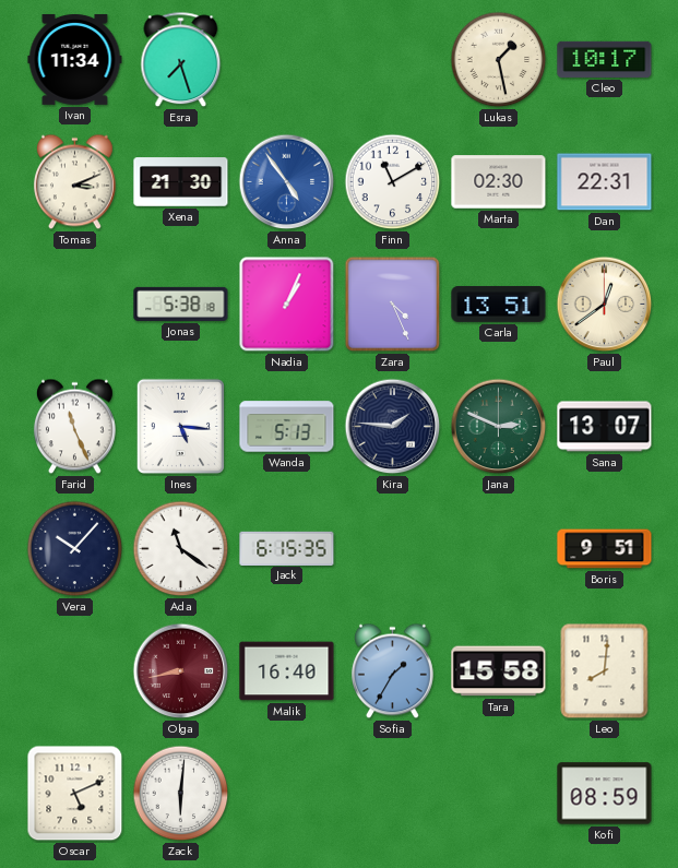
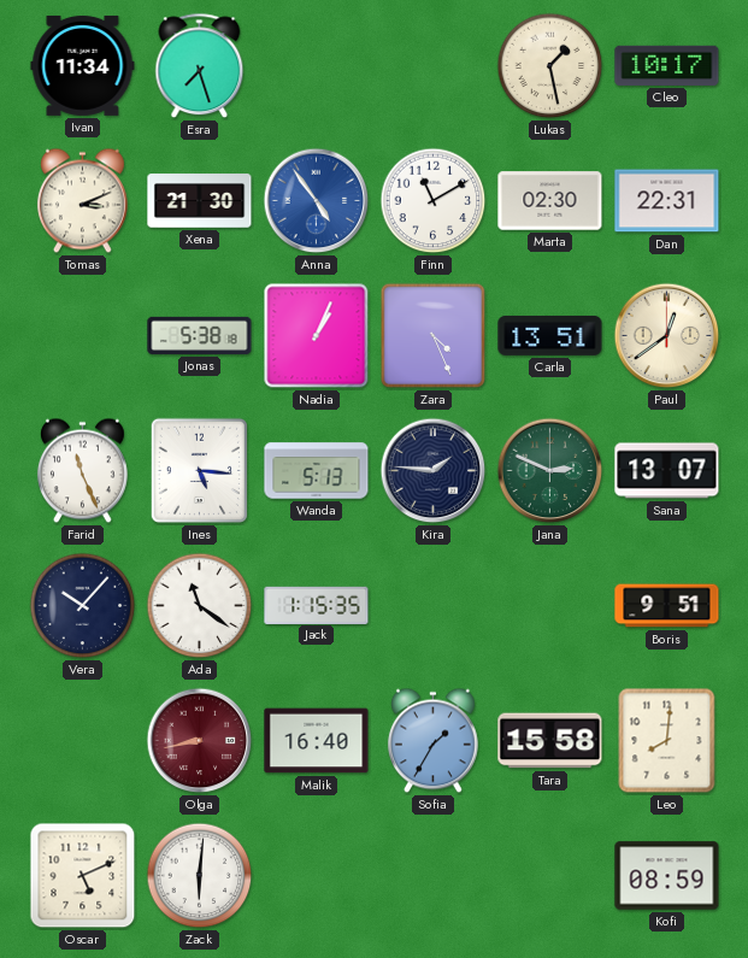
Jack: 6:15 -> 1:15 (317, 605)
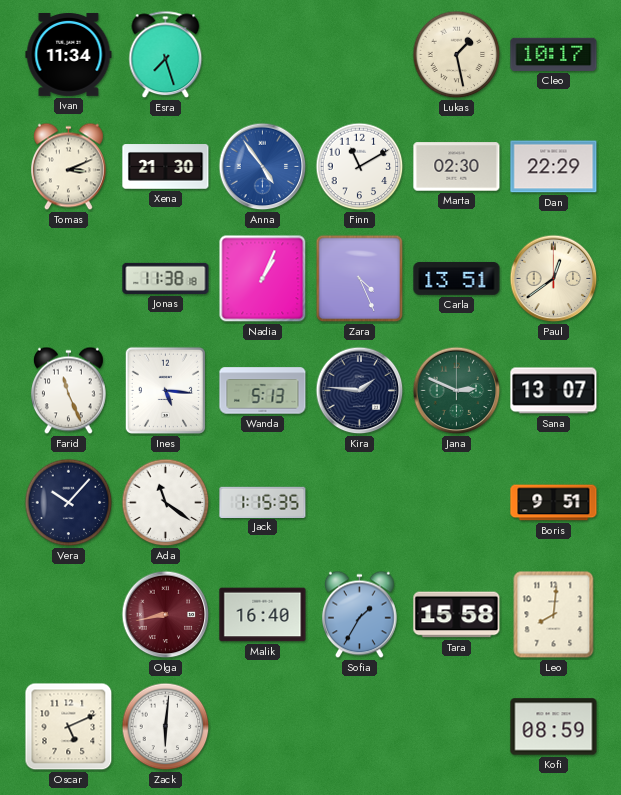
Dan: 22:31 -> 22:29 (554, 167)
Jonas: 5:38 -> 11:38 (166, 278)
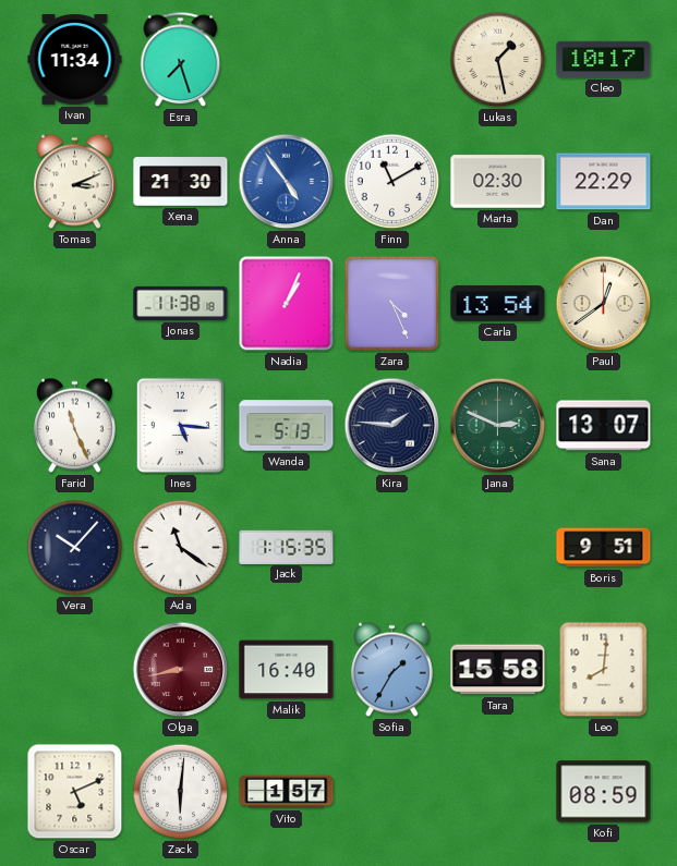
Carla: 13:51 -> 13:54 (498, 303)
Vito: none -> 1:57 (287, 792)
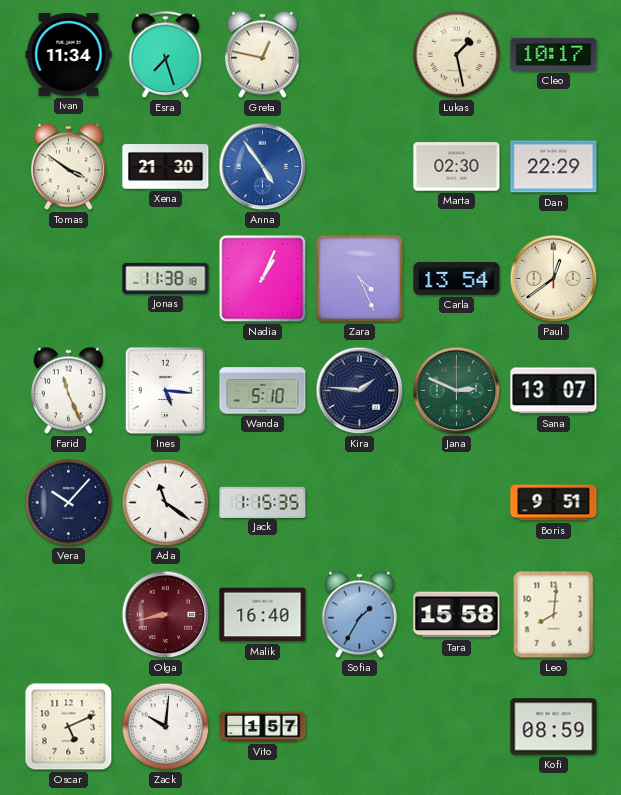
Greta: none -> 12:47 (262, 55)
Tomas: 3:11 -> 3:51 (68, 167)
Finn: 11:10 -> none (392, 182)
Wanda: 5:13 -> 5:10 (263, 391)
Zack: 6:01 -> 10:01 (166, 727)
